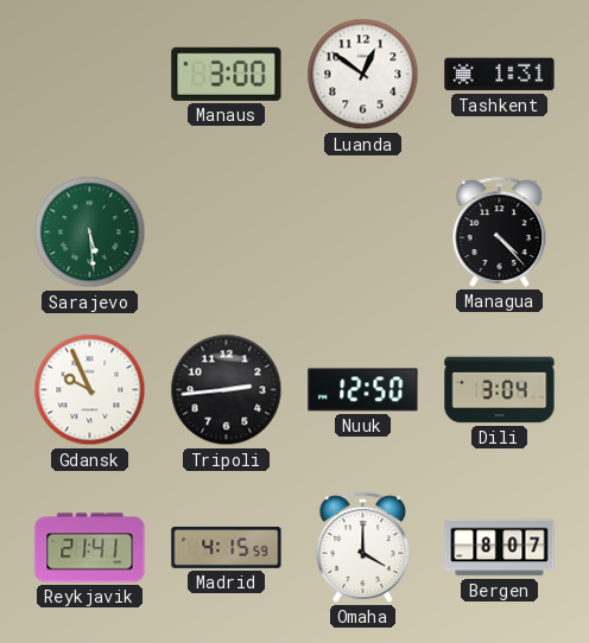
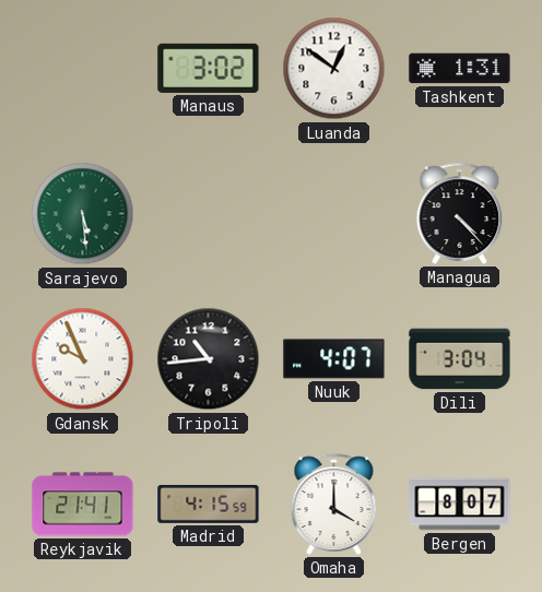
Manaus: 3:00 -> 3:02 (209, 68)
Tripoli: 2:44 -> 10:44 (209, 359)
Nuuk: 12:50 -> 4:07 (334, 359)
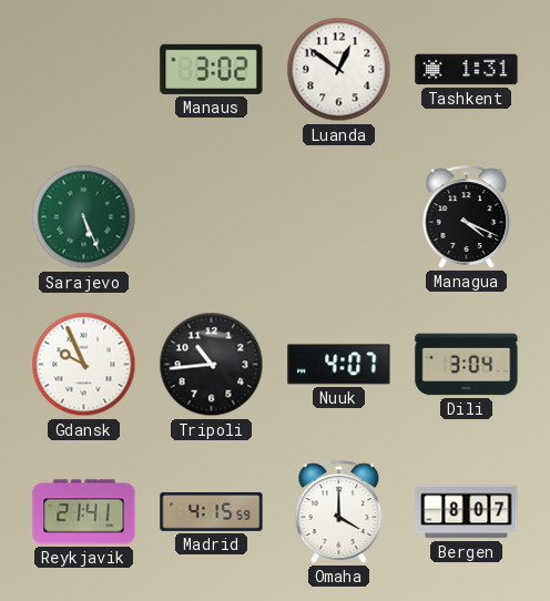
Sarajevo: 5:29 -> 5:26 (84, 217)
Managua: 4:23 -> 4:19 (467, 216)
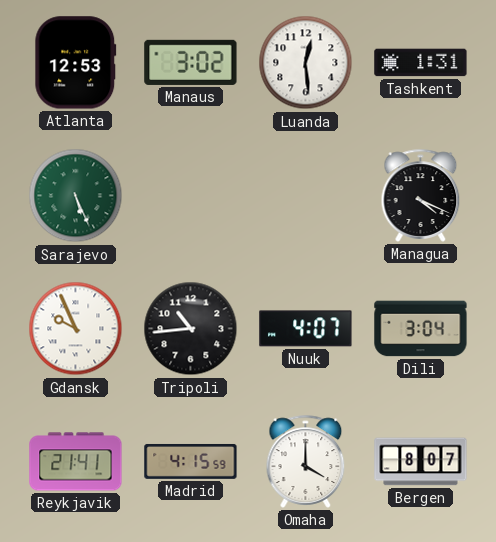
Atlanta: none -> 12:53 (76, 63)
Luanda: 12:51 -> 12:29 (306, 63)
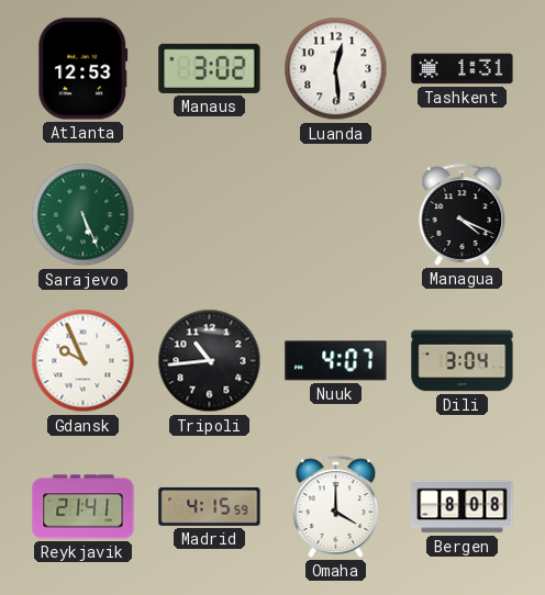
Bergen: 8:07 -> 8:08 (463, 507)
